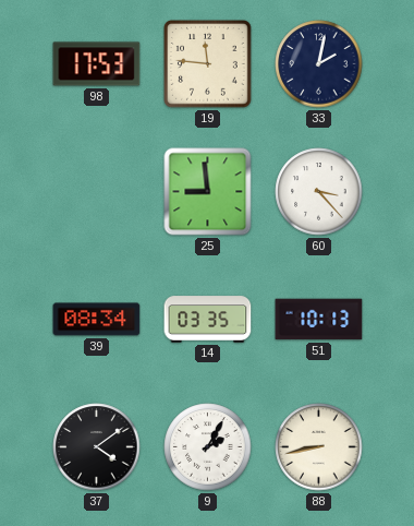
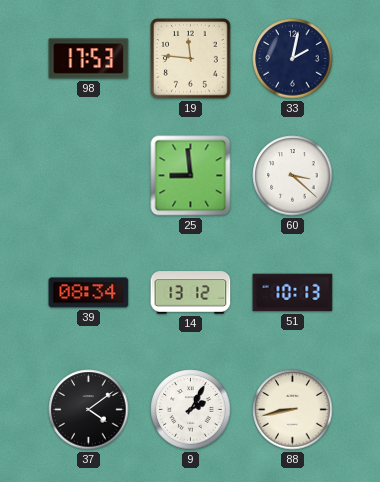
60: 3:23 -> 3:22 (293, 176)
14: 03:35 -> 13:12 (191, 293)
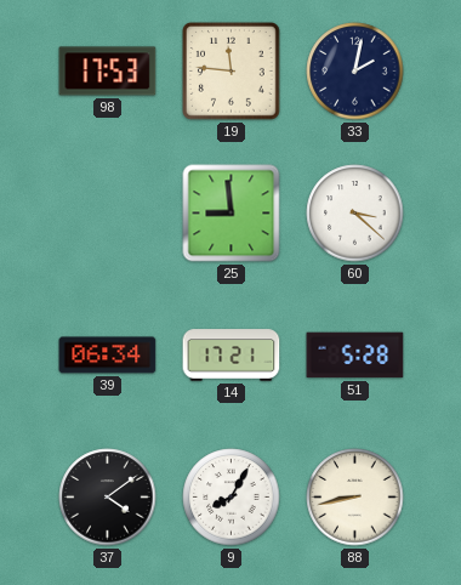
39: 08:34 -> 06:34 (108, 356)
14: 13:12 -> 17:21 (232, 356)
51: 10:13 -> 5:28 (355, 356)
9: 2:05 -> 8:05 (232, 498)
